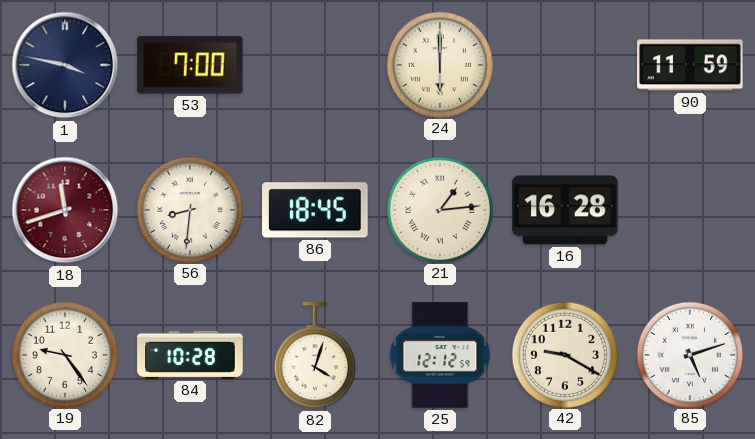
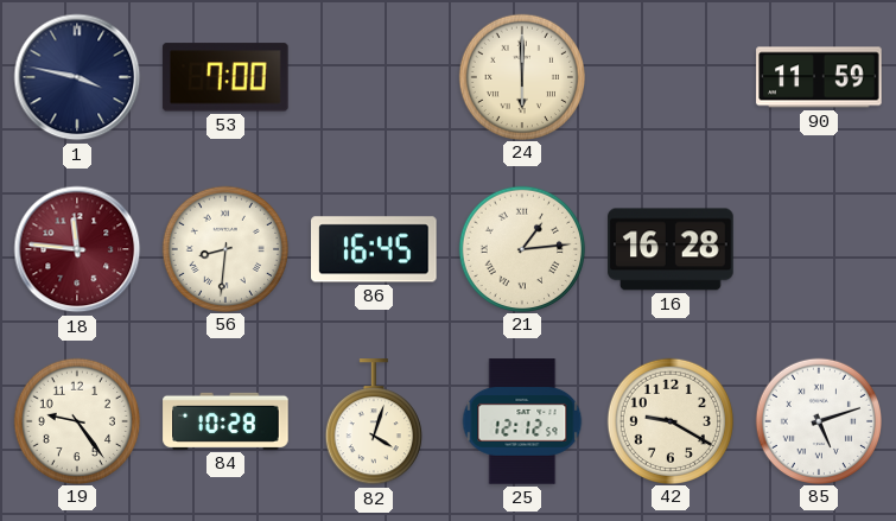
18: 11:42 -> 11:46 (77, 249)
86: 18:45 -> 16:45 (374, 249)
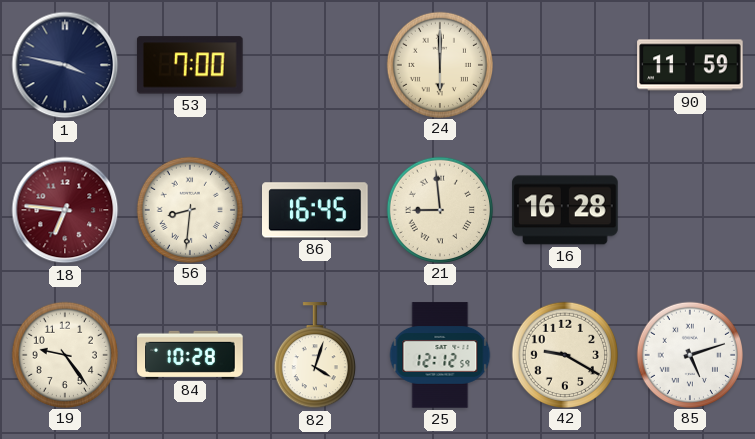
18: 11:46 -> 6:46 (65, 210)
21: 1:14 -> 8:59 (439, 209)
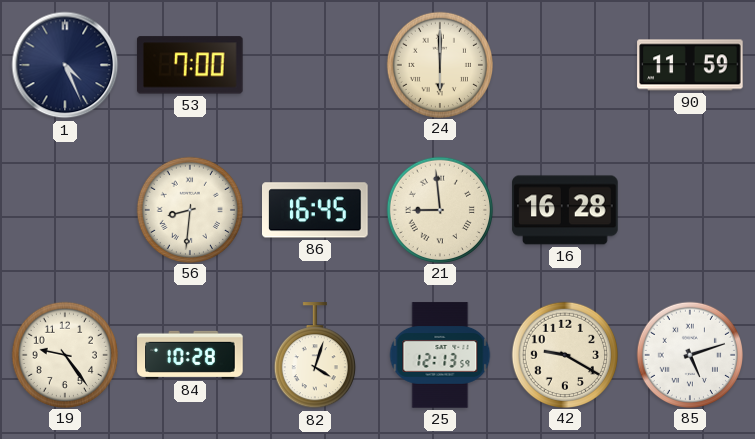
1: 3:47 -> 4:26 (65, 65)
18: 6:46 -> none (65, 210)
25: 12:12 -> 12:13 (440, 355)
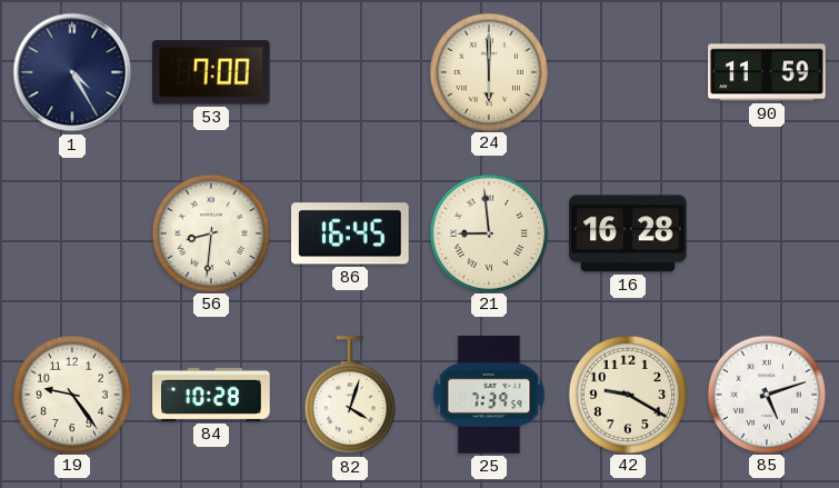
1: 4:26 -> 4:25 (72, 72)
25: 12:13 -> 7:39 (489, 395)
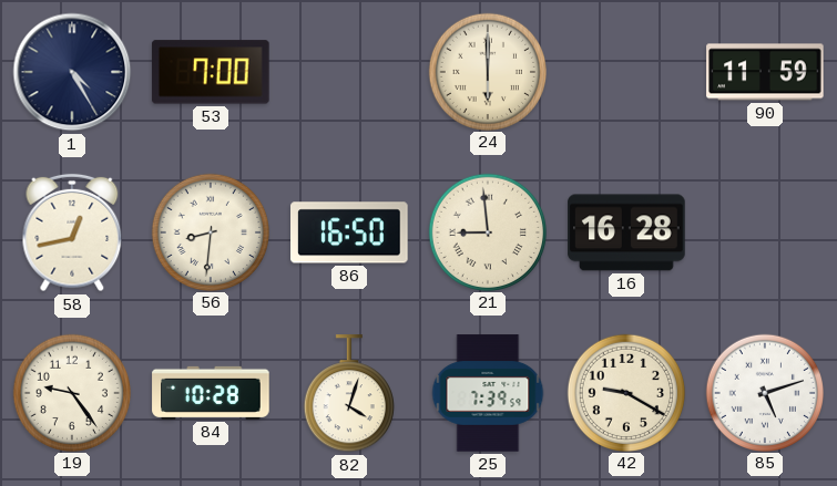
58: none -> 12:43 (72, 232)
86: 16:45 -> 16:50 (349, 232)
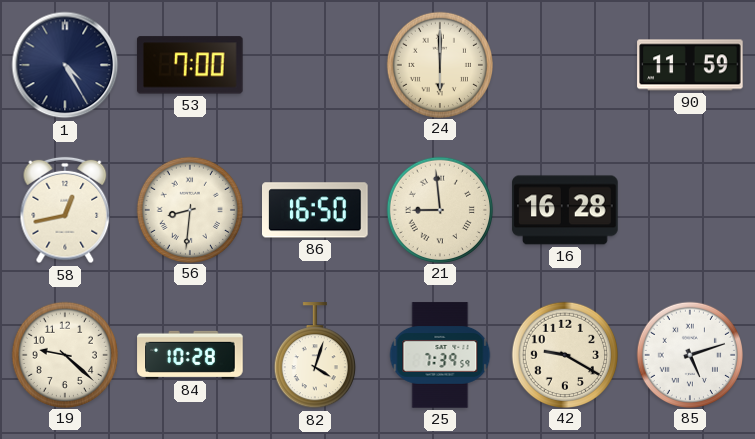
19: 9:24 -> 9:22 (64, 354)
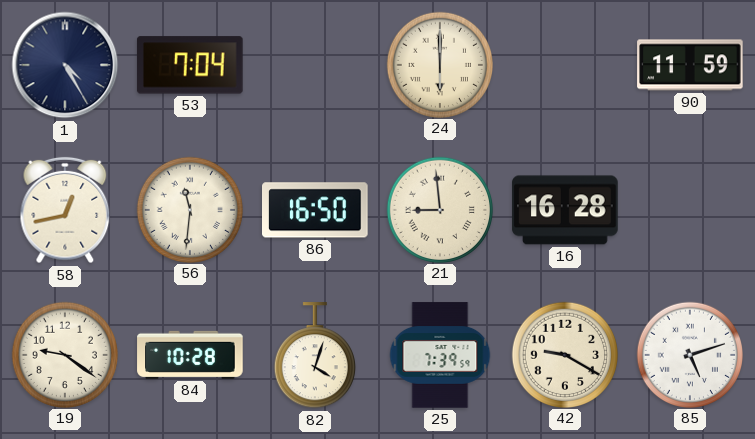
53: 7:00 -> 7:04 (190, 65)
56: 8:31 -> 11:31 (189, 209)
19: 9:22 -> 9:21 (64, 354)
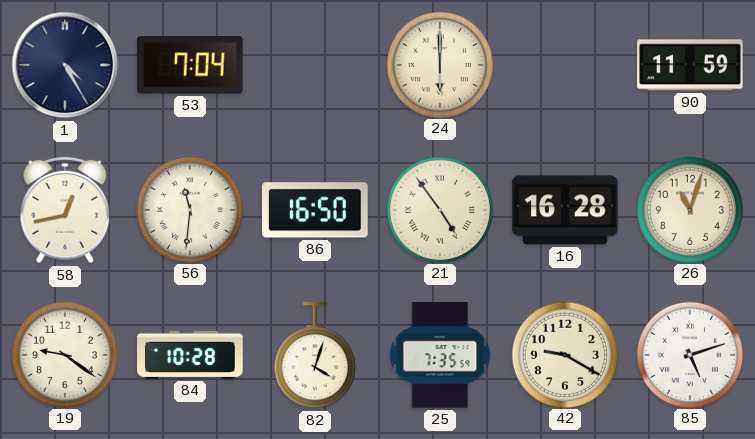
21: 8:59 -> 4:54 (439, 209)
26: none -> 11:03 (689, 209)
25: 7:39 -> 7:35 (440, 355)
